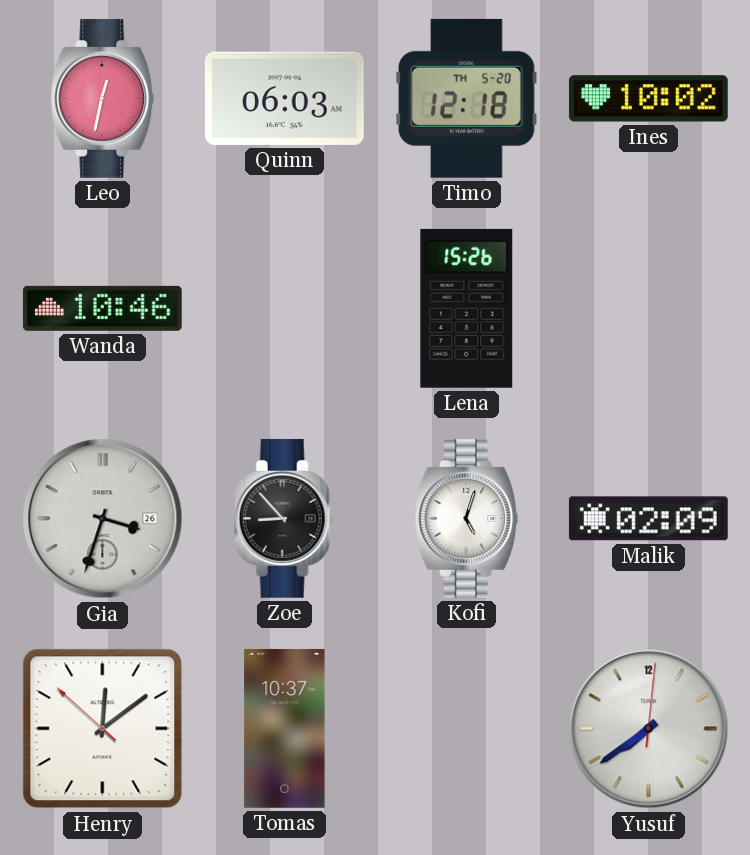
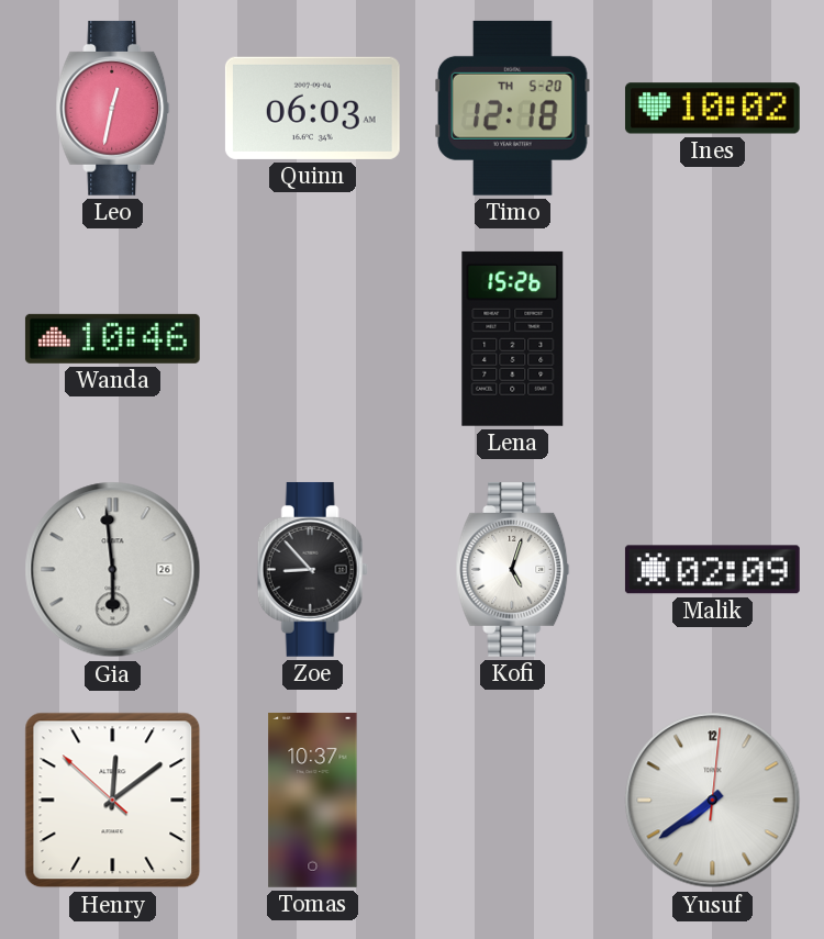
Gia: 3:33 -> 5:59 (113, 570)
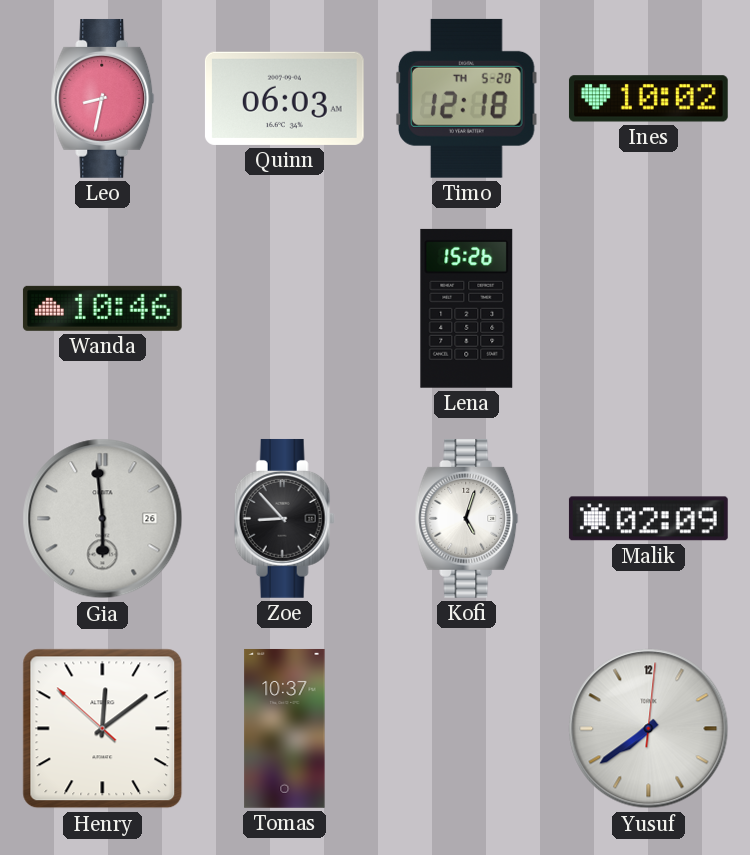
Leo: 12:32 -> 8:32 (103, 98)
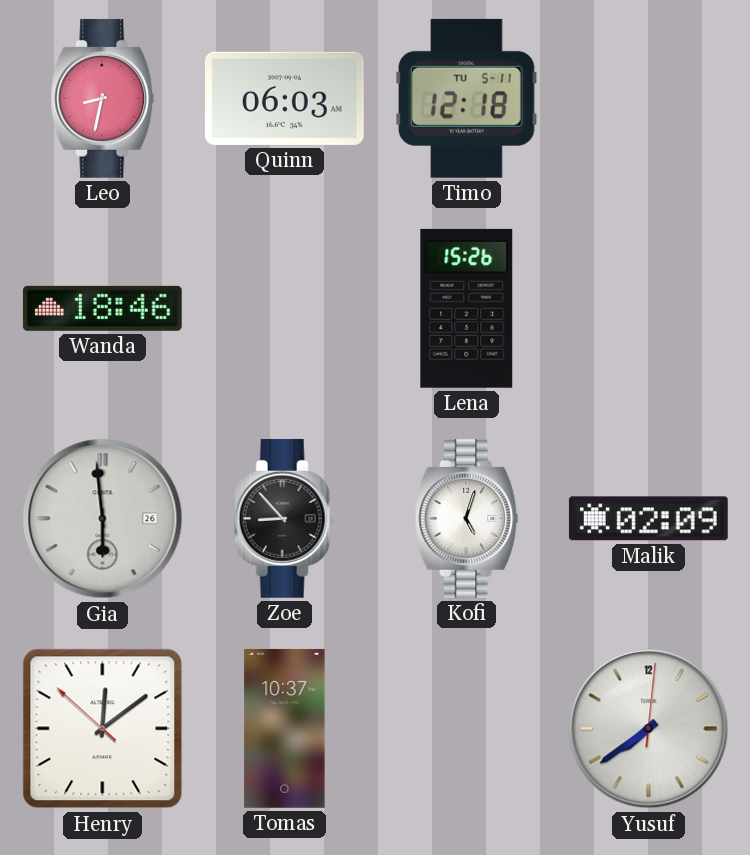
Timo date: TH 5-20 -> TU 5-11 (467, 98)
Ines: 10:02 -> none (648, 99)
Wanda: 10:46 -> 18:46 (102, 308)
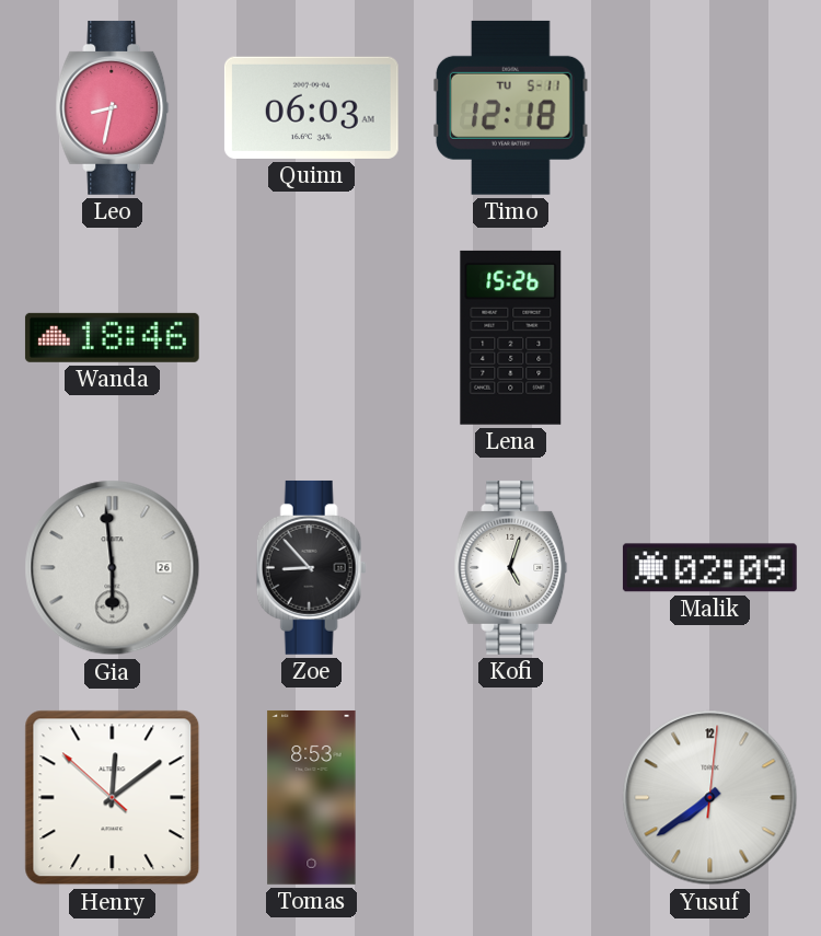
Tomas: 10:37 -> 8:53 (312, 798)
